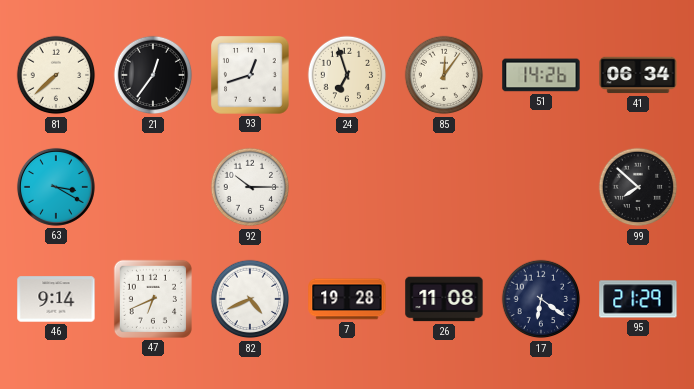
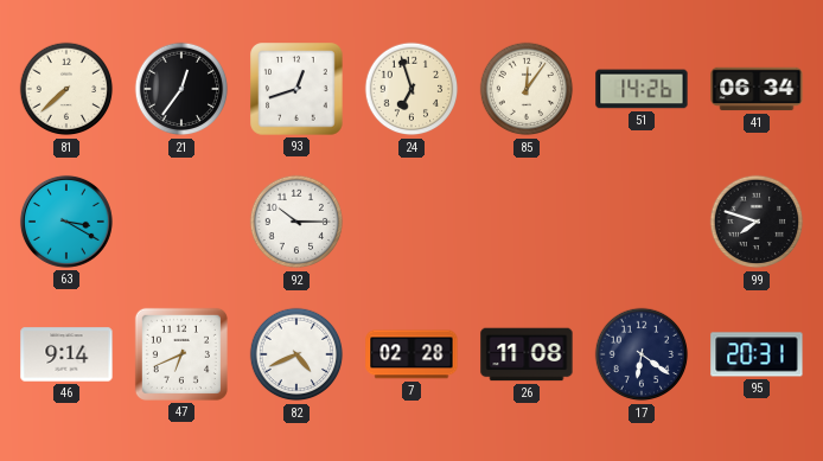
99: 7:52 -> 7:48 (757, 222)
7: 19:28 -> 02:28 (411, 354)
95: 21:29 -> 20:31 (757, 354)
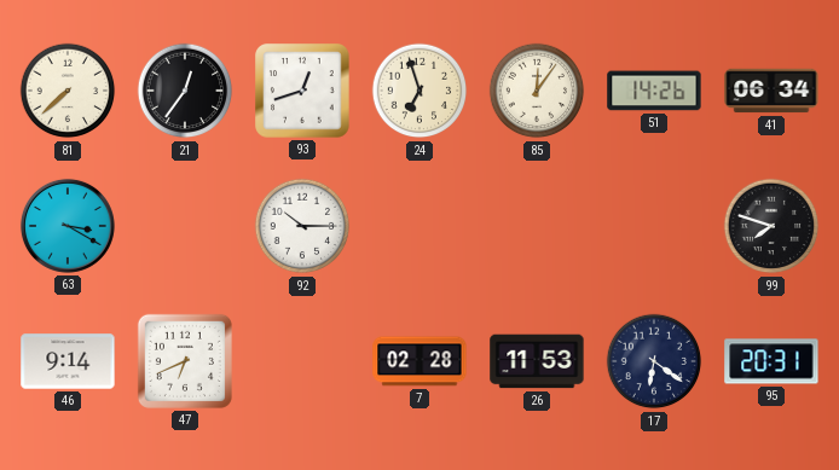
82: 4:41 -> none (296, 354)
26: 11:08 -> 11:53 (537, 361)
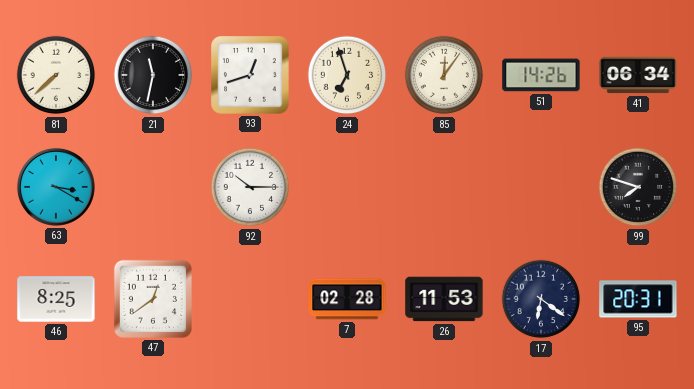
21: 12:36 -> 11:32 (153, 75)
46: 9:14 -> 8:25 (56, 299)
47: 6:41 -> 12:39 (153, 299)
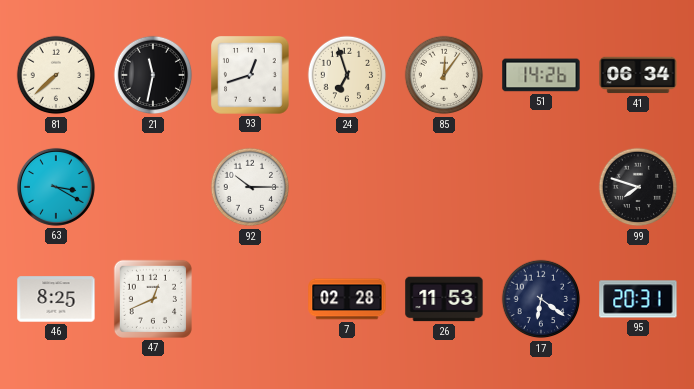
47: 12:39 -> 12:41 (153, 299)
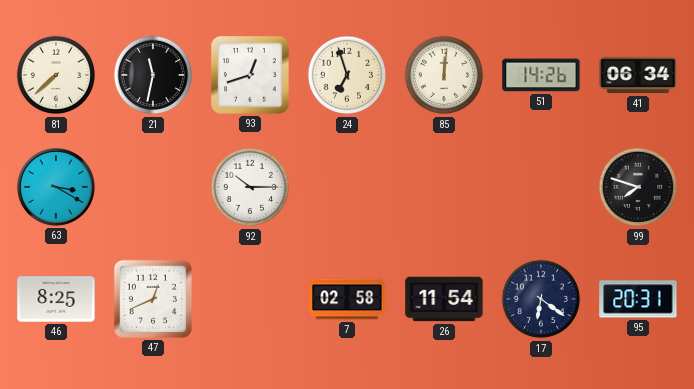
85: 12:06 -> 12:01 (444, 75)
7: 02:28 -> 02:58 (347, 299)
26: 11:53 -> 11:54 (444, 299)
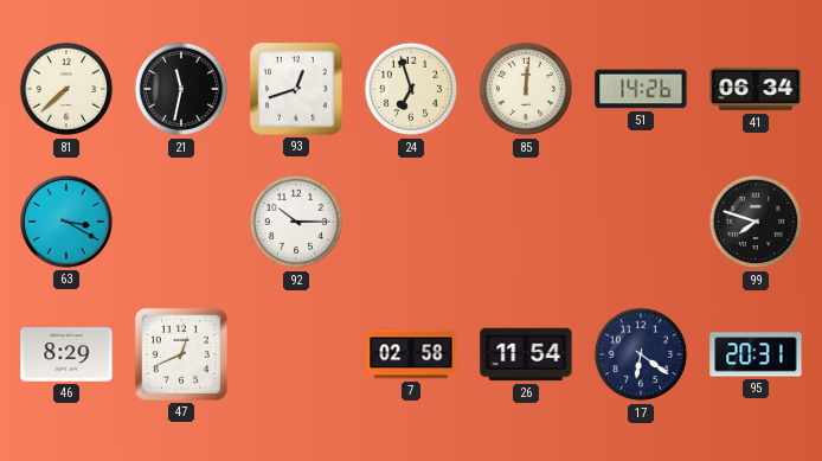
46: 8:25 -> 8:29 (66, 354)
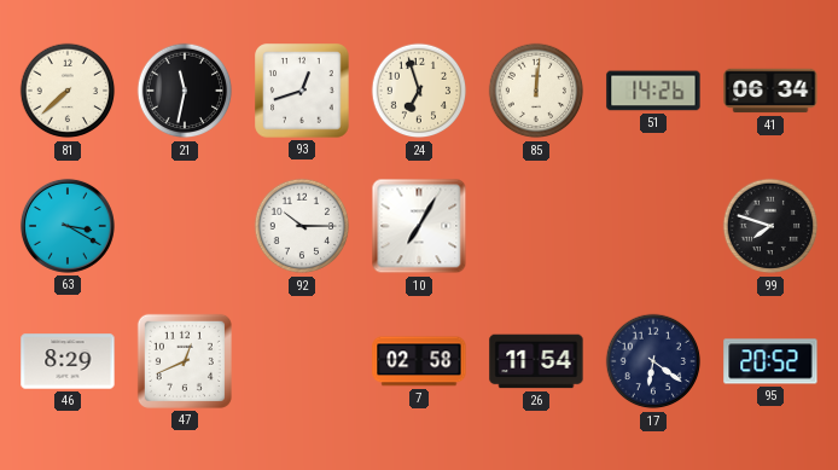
10: none -> 7:05 (419, 226)
95: 20:31 -> 20:52 (770, 361)
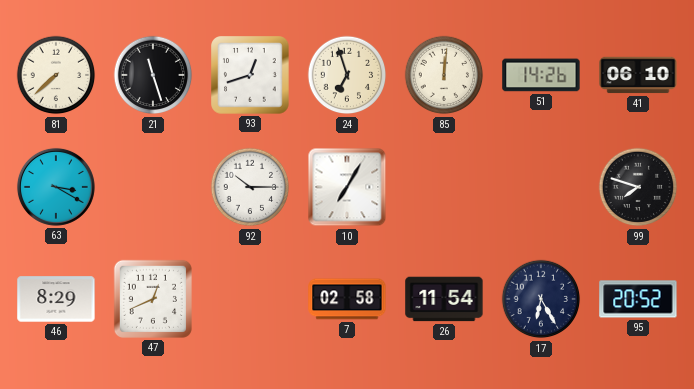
21: 11:32 -> 11:27 (153, 75)
41: 06:34 -> 06:10 (638, 75)
17: 6:21 -> 6:25 (541, 299)
